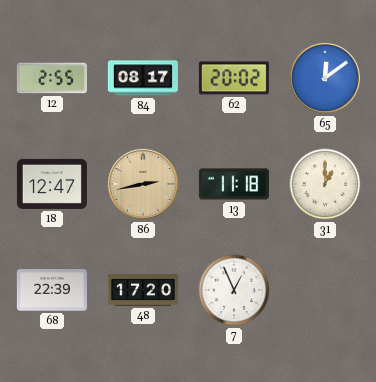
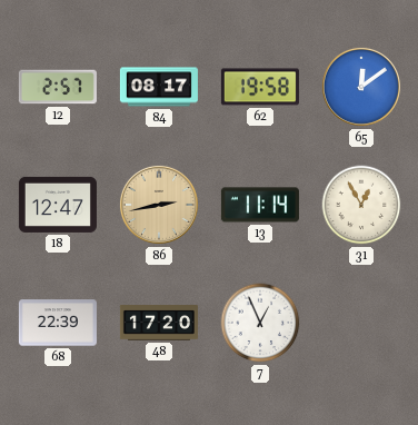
12: 2:55 -> 2:57 (58, 87)
62: 20:02 -> 19:58 (260, 87)
13: 11:18 -> 11:14 (260, 205)
31: 1:00 -> 12:55 (361, 205)
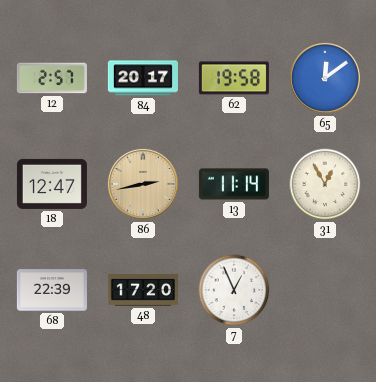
84: 08:17 -> 20:17 (143, 78)
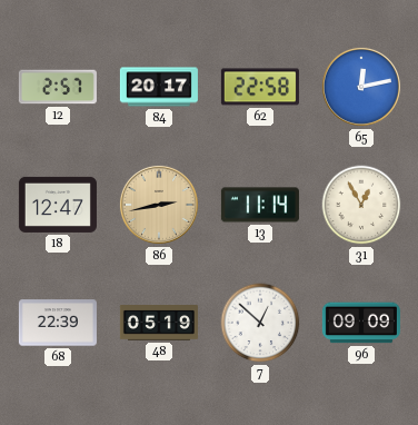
62: 19:58 -> 22:58 (260, 87)
65: 12:09 -> 12:13 (361, 87)
48: 17:20 -> 05:19 (159, 323)
7: 12:56 -> 12:52 (260, 323)
96: none -> 09:09 (361, 323)
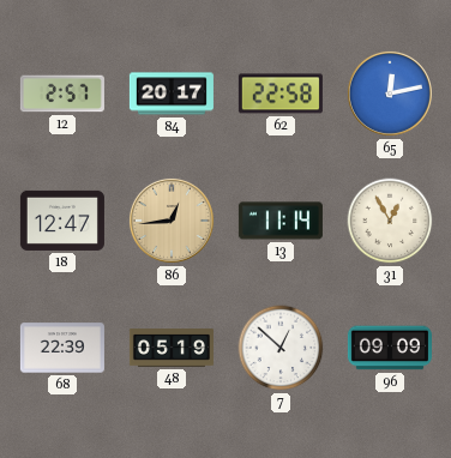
86: 2:43 -> 12:44 (172, 221)
